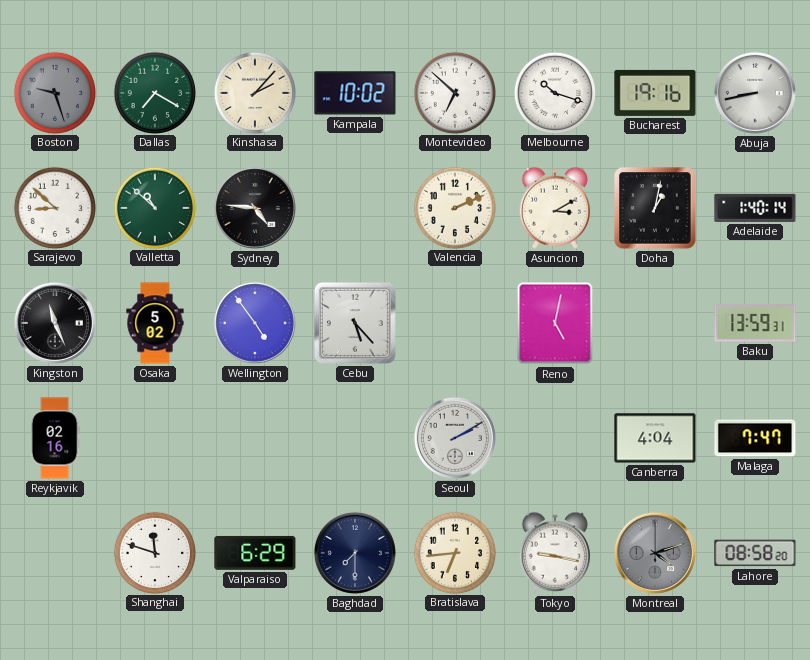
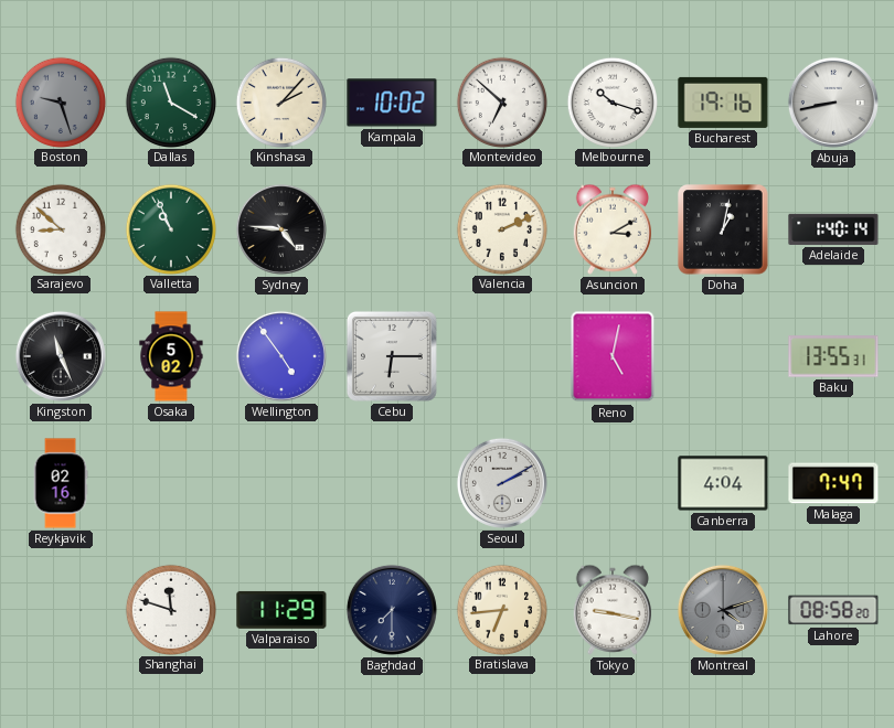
Dallas: 7:20 -> 11:20 (170, 101)
Valletta: 10:52 -> 10:56 (170, 228)
Cebu: 5:23 -> 6:15 (392, 356)
Baku: 13:59 -> 13:55 (833, 356)
Valparaiso: 6:29 -> 11:29 (281, 610)
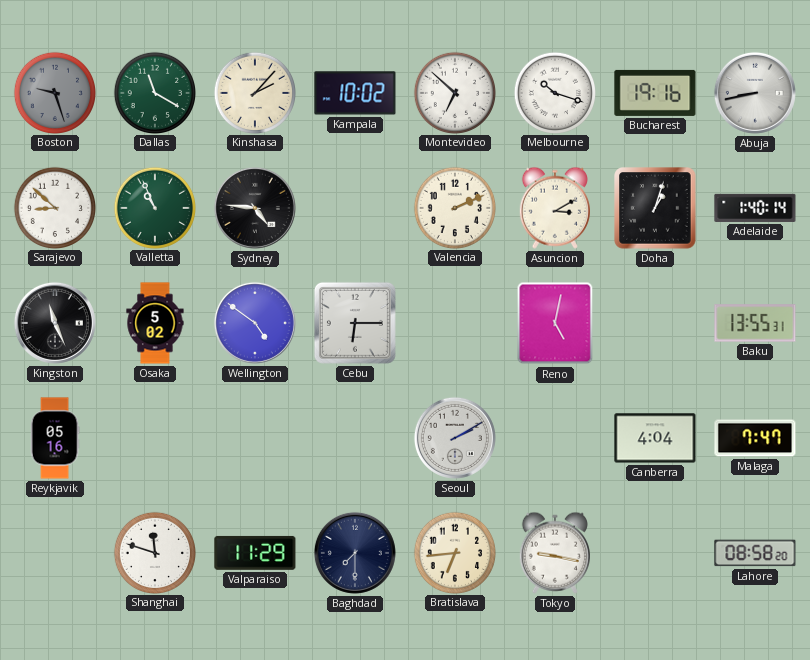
Doha: 1:02 -> 1:03 (655, 208)
Wellington: 4:54 -> 4:51 (255, 323)
Reykjavik: 02:16 -> 05:16 (55, 438)
Montreal: 4:12 -> none (723, 610)
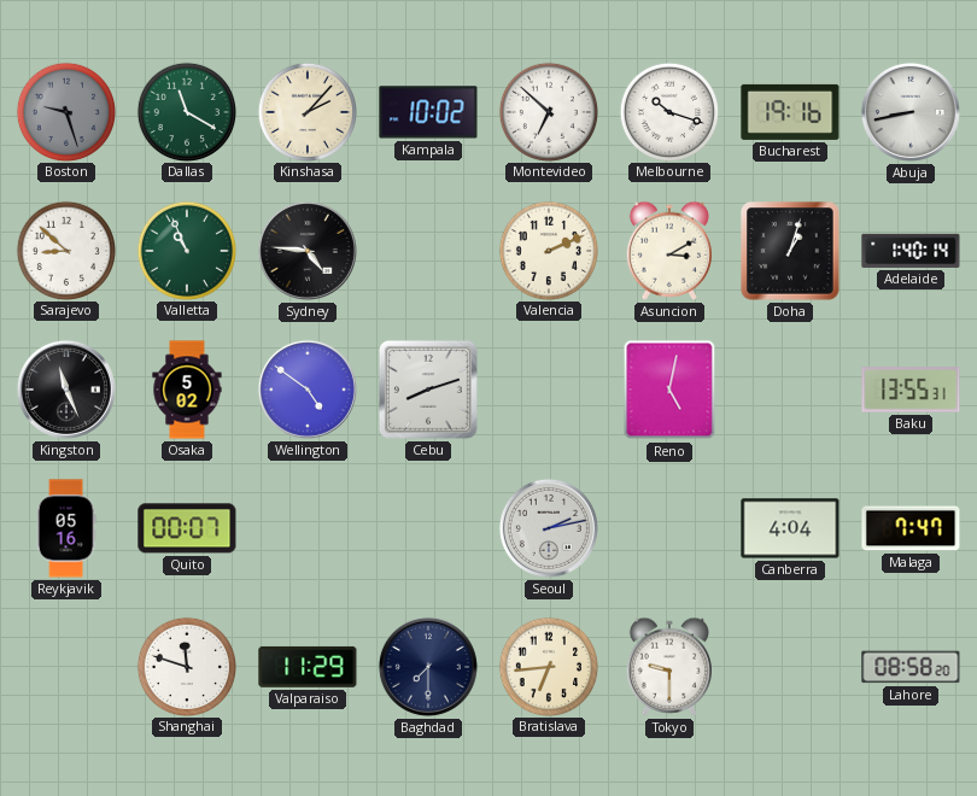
Cebu: 6:15 -> 8:12 (428, 390)
Quito: none -> 00:07 (187, 528)
Seoul: 2:10 -> 2:13 (549, 528)
Tokyo: 9:17 -> 9:30 (669, 667)
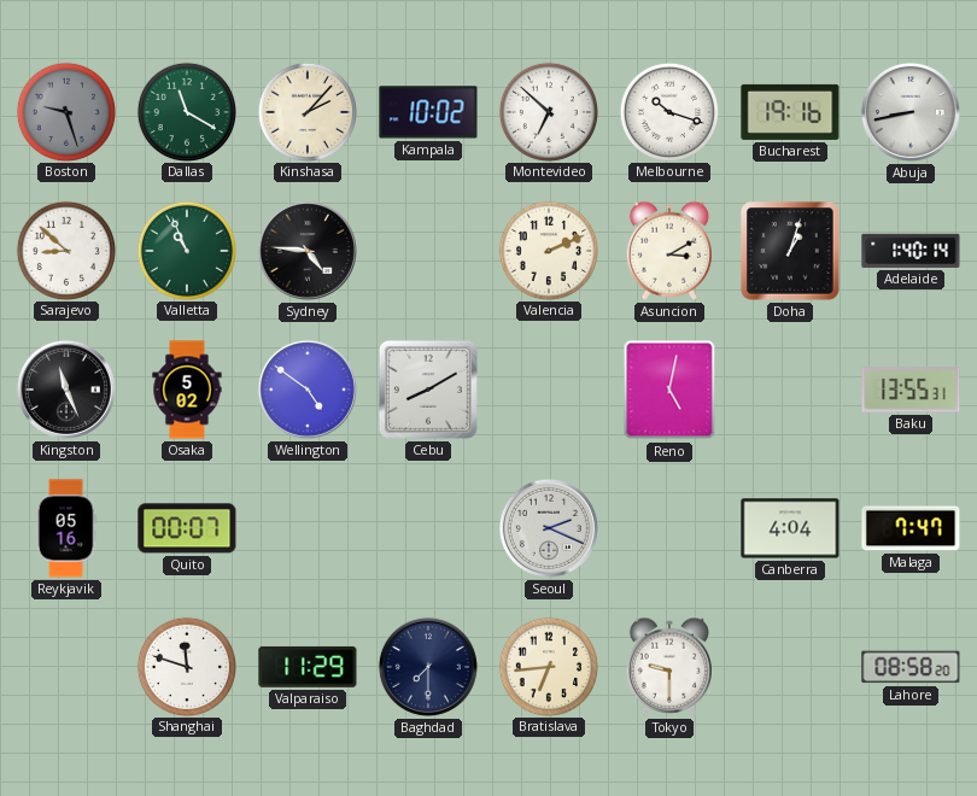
Cebu: 8:12 -> 8:10 (428, 390)
Seoul: 2:13 -> 2:19 (549, 528)
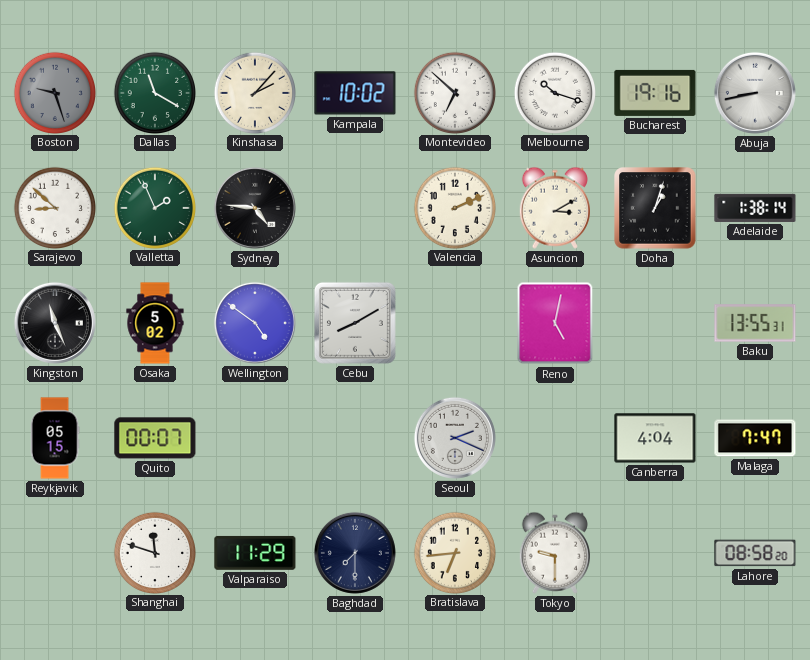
Valletta: 10:56 -> 1:56 (154, 207)
Adelaide: 1:40 -> 1:38 (755, 208)
Reykjavik: 05:16 -> 05:15 (55, 438)
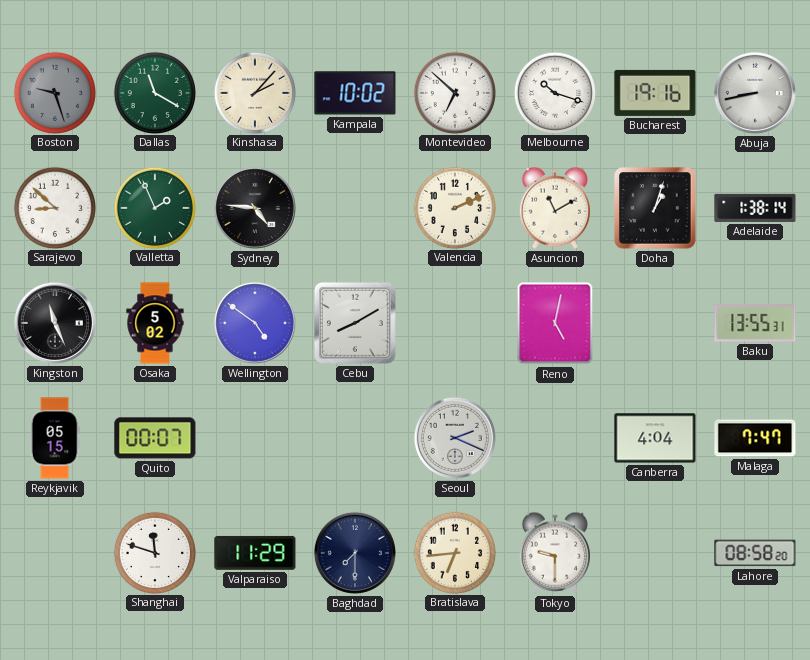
Asuncion: 3:10 -> 11:10 (555, 208)
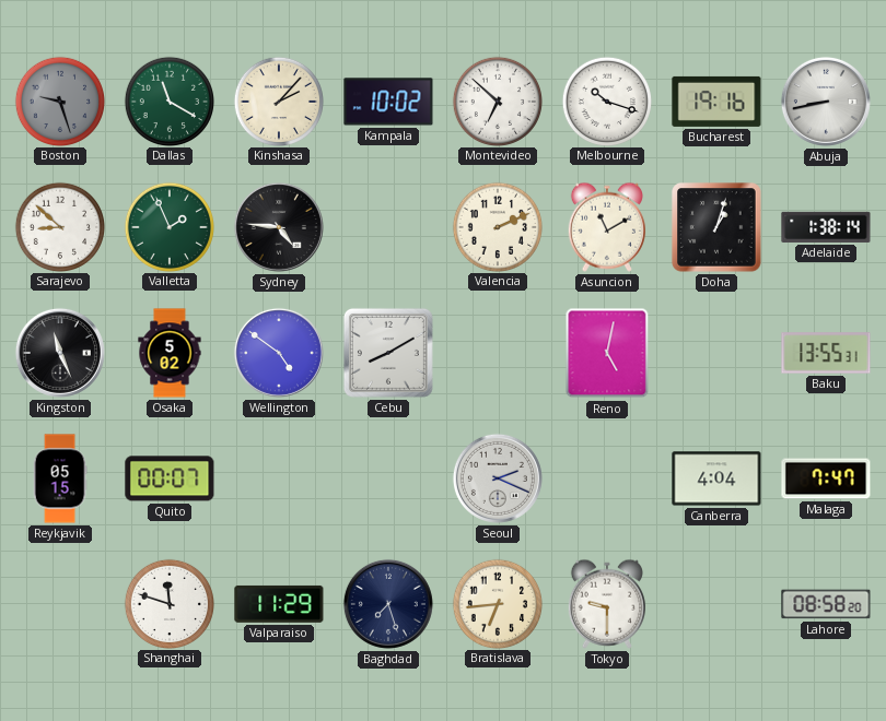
Baghdad: 7:30 -> 7:27 (388, 604)
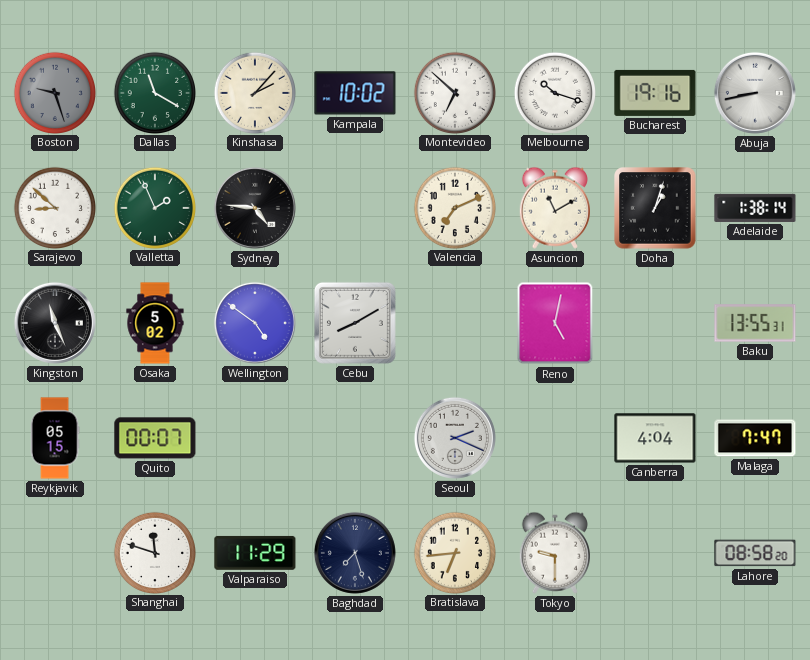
Valencia: 2:11 -> 7:11 (454, 207)
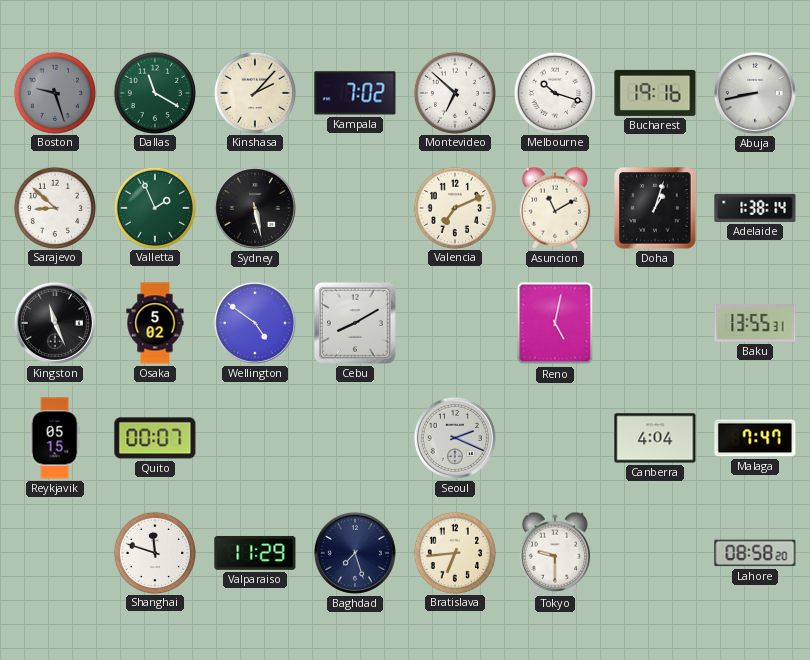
Kampala: 10:02 -> 7:02 (355, 93)
Sydney: 4:46 -> 5:28 (255, 208)
